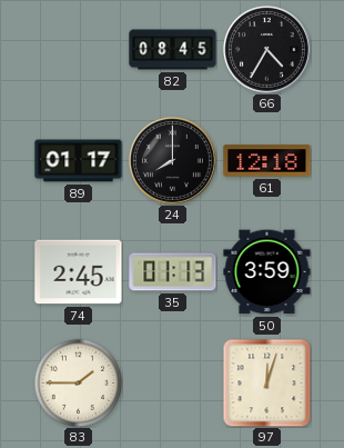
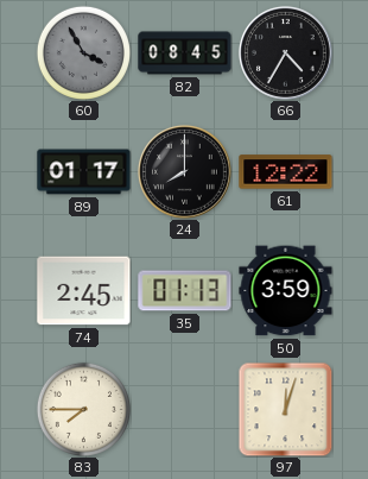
60: none -> 3:55 (83, 52)
61: 12:18 -> 12:22 (286, 172)
83: 1:45 -> 7:45 (83, 409)
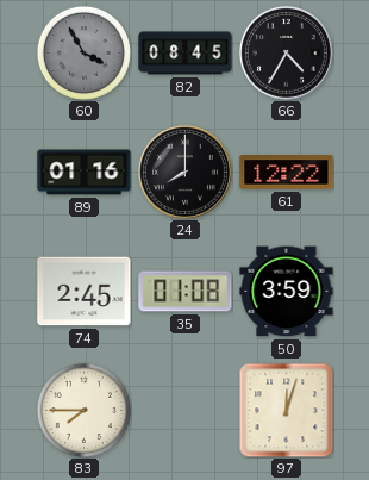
89: 01:17 -> 01:16 (85, 173)
35: 01:13 -> 01:08 (186, 292)
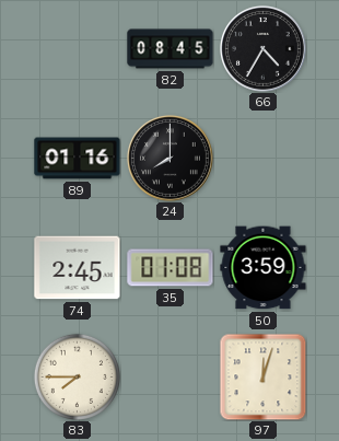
60: 3:55 -> none (83, 52)
61: 12:22 -> none (287, 173)
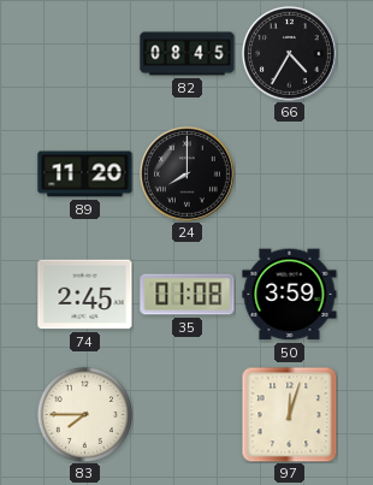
89: 01:16 -> 11:20 (85, 175)
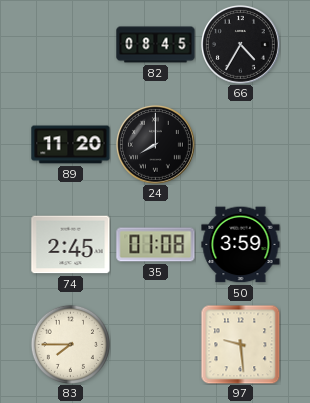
97: 12:03 -> 9:29 (240, 344)
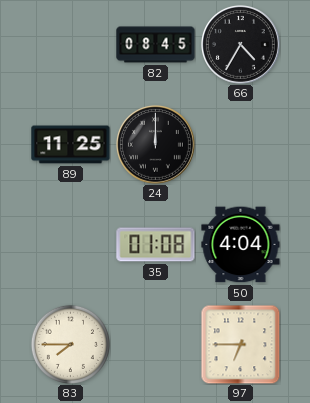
89: 11:20 -> 11:25 (71, 145)
24: 8:00 -> 12:00 (155, 144)
74: 2:45 -> none (71, 245)
50: 3:59 -> 4:04 (241, 245)
97: 9:29 -> 6:45 (240, 344)
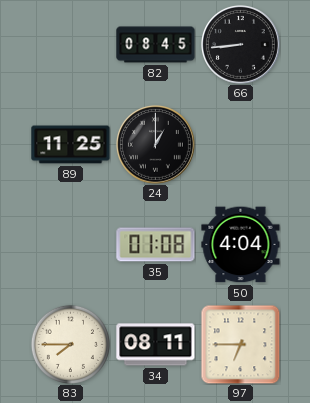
66: 4:35 -> 8:44 (240, 44)
24: 12:00 -> 1:00 (155, 144)
34: none -> 08:11 (156, 345)
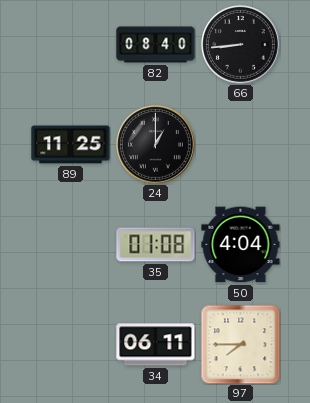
82: 08:45 -> 08:40 (156, 45)
83: 7:45 -> none (70, 344)
34: 08:11 -> 06:11 (156, 345)
97: 6:45 -> 7:45 (240, 344)
